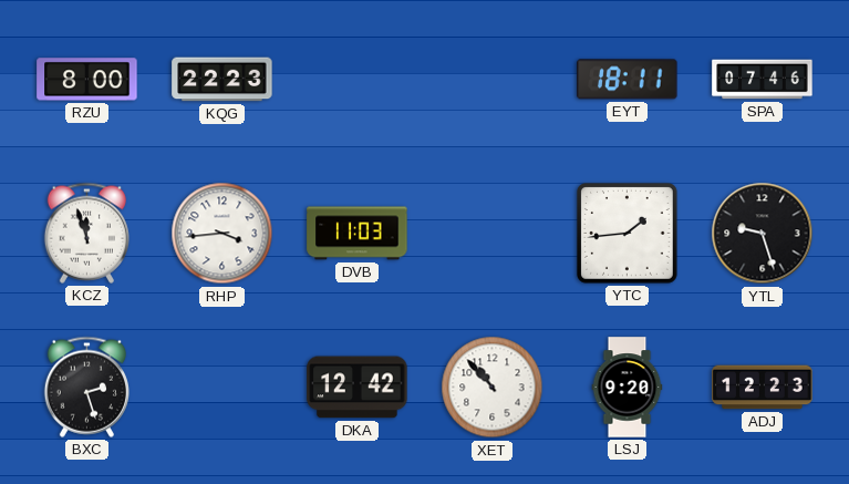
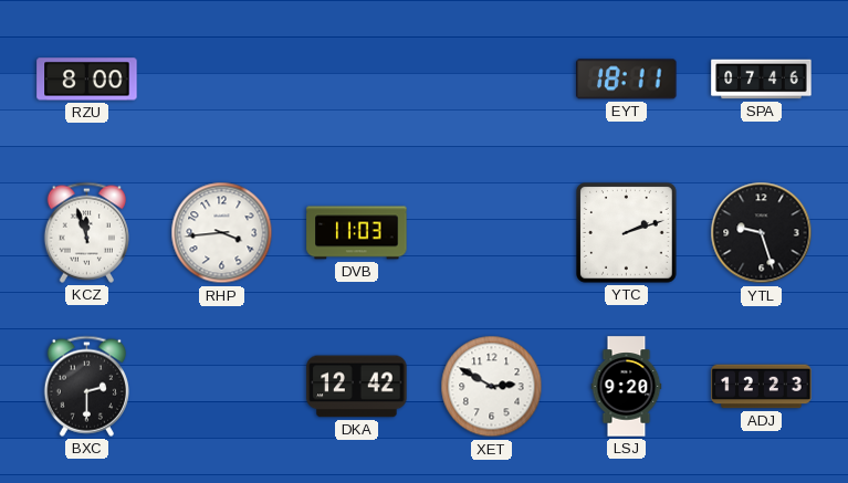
KQG: 22:23 -> none (222, 80)
YTC: 1:44 -> 2:12 (627, 233)
BXC: 2:27 -> 2:30 (86, 386)
XET: 10:53 -> 2:50 (492, 387)
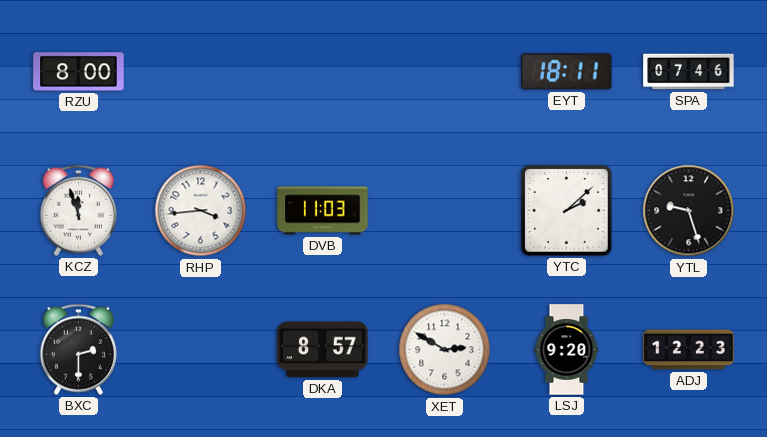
YTC: 2:12 -> 2:08 (567, 211)
DKA: 12:42 -> 8:57 (323, 350)
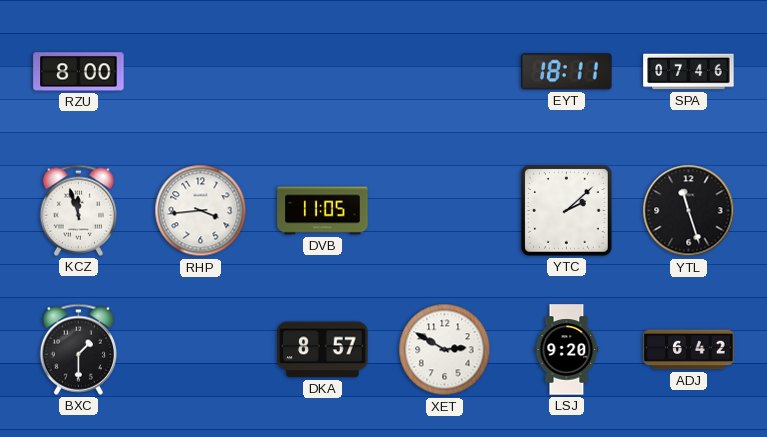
DVB: 11:03 -> 11:05 (323, 211)
YTL: 9:27 -> 11:27 (689, 211)
BXC: 2:30 -> 1:30 (78, 349)
ADJ: 12:23 -> 6:42 (689, 350)
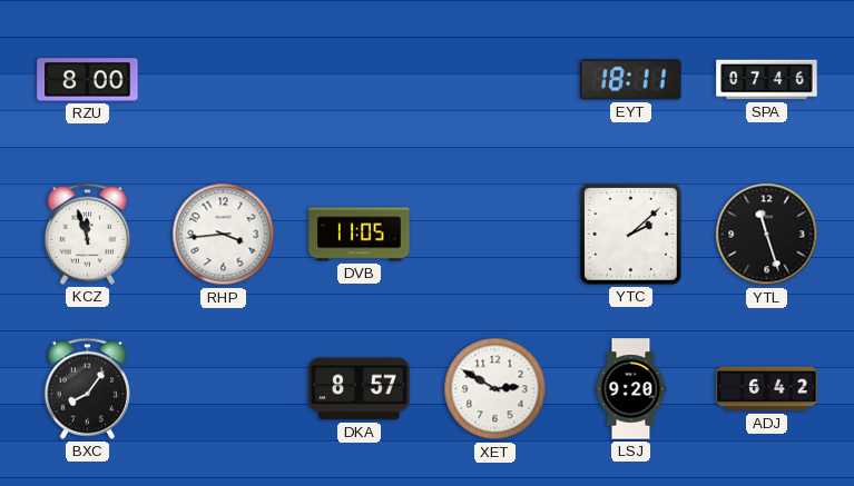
BXC: 1:30 -> 8:06 (87, 388)
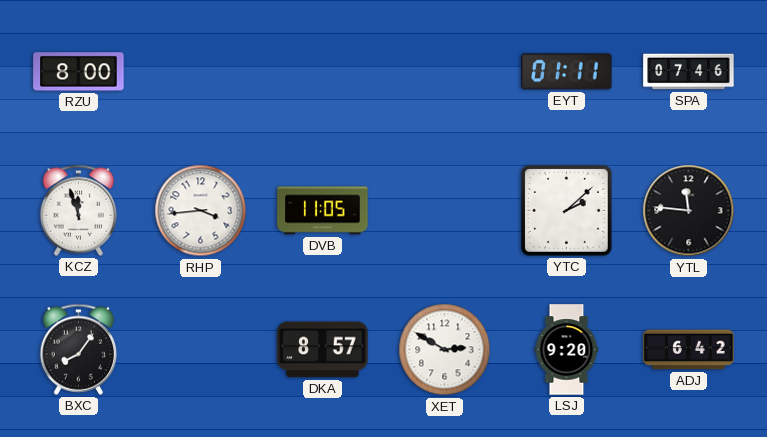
EYT: 18:11 -> 01:11 (567, 72)
YTL: 11:27 -> 11:46 (689, 211)
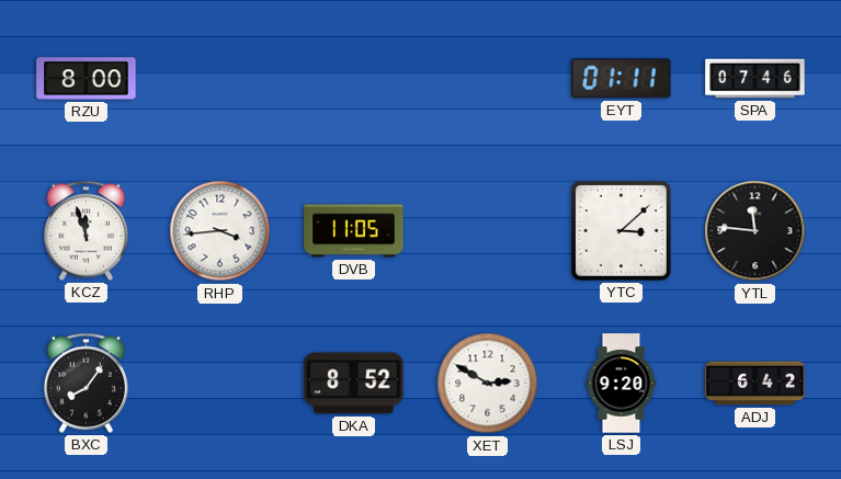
YTC: 2:08 -> 3:08 (622, 231)
DKA: 8:57 -> 8:52 (354, 384)
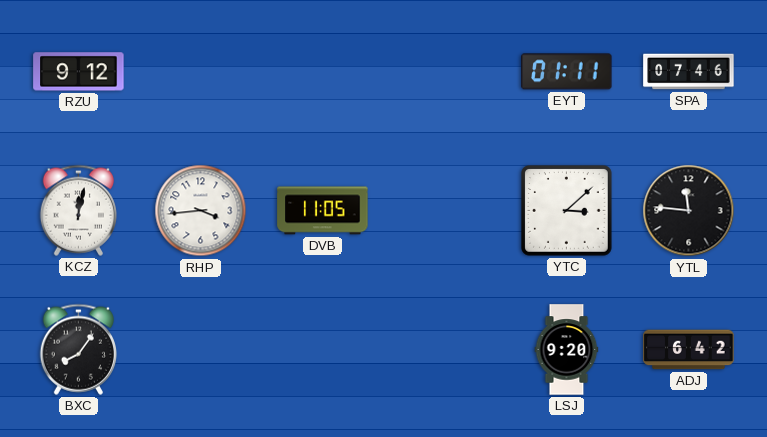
RZU: 8:00 -> 9:12 (79, 72)
KCZ: 11:57 -> 12:02 (78, 210)
DKA: 8:52 -> none (354, 384)
XET: 2:50 -> none (488, 384)
